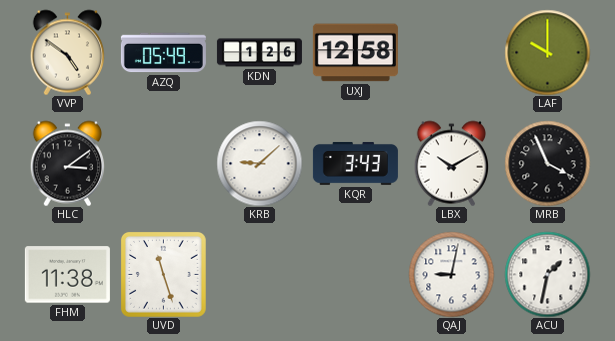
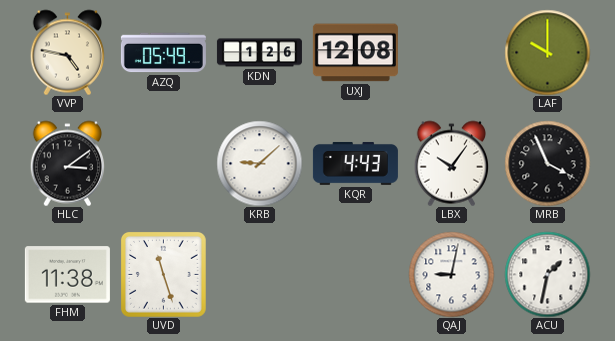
VVP: 4:51 -> 4:47 (67, 52)
UXJ: 12:58 -> 12:08 (355, 53)
KQR: 3:43 -> 4:43 (355, 163)
LBX: 10:10 -> 10:06 (451, 163)
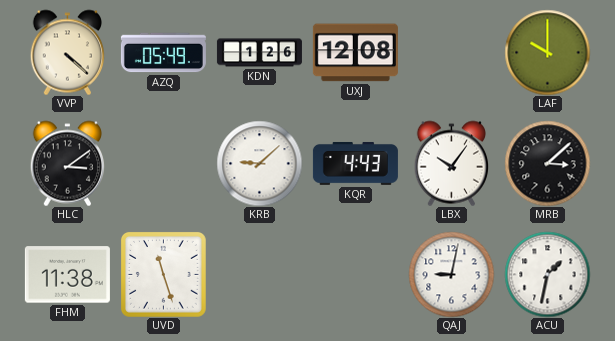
VVP: 4:47 -> 4:22 (67, 52)
MRB: 3:56 -> 3:08 (547, 163)
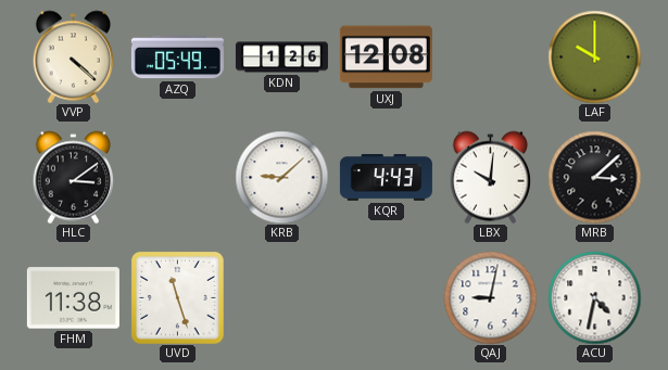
LBX: 10:06 -> 10:01 (490, 177)
ACU: 1:32 -> 4:32 (594, 297)
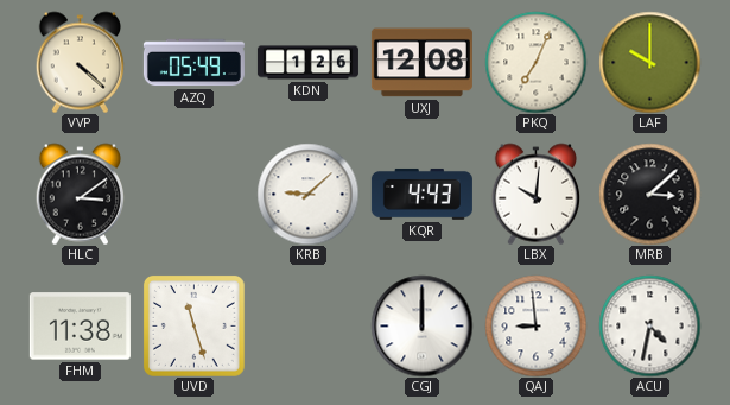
PKQ: none -> 7:04 (535, 62)
CGJ: none -> 12:00 (421, 325)
QAJ: 9:02 -> 8:59 (535, 325)
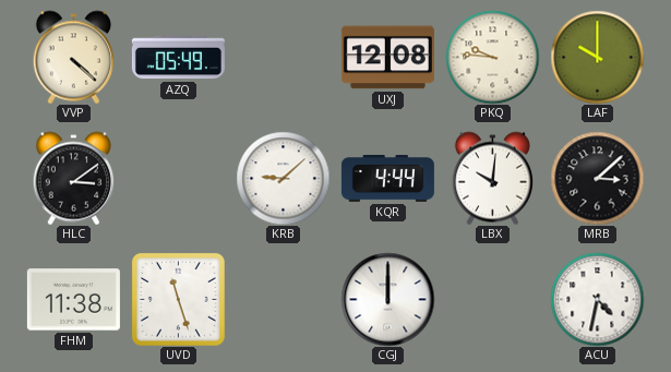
KDN: 1:26 -> none (307, 63)
PKQ: 7:04 -> 9:46 (492, 57)
KQR: 4:43 -> 4:44 (387, 178)
QAJ: 8:59 -> none (535, 325)
